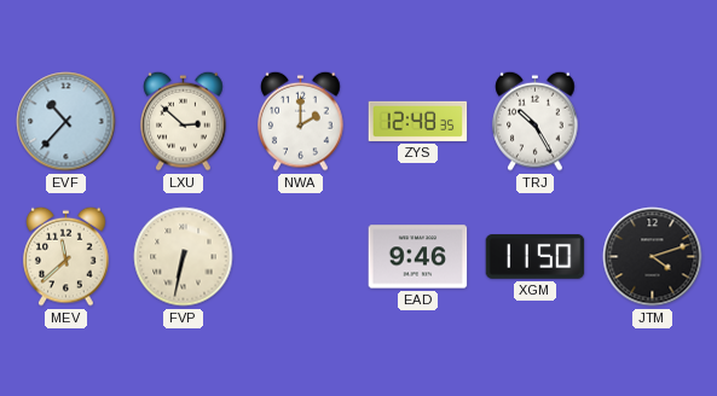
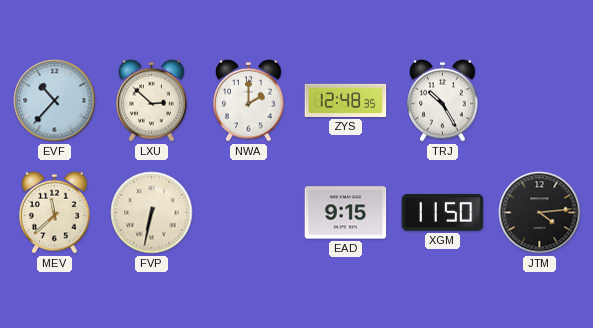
EAD: 9:46 -> 9:15 (346, 213)
JTM: 4:12 -> 4:14 (540, 213)
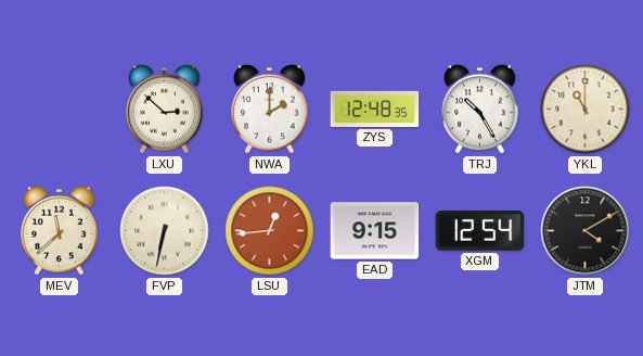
EVF: 10:37 -> none (55, 101)
YKL: none -> 11:00 (586, 110)
LSU: none -> 12:44 (270, 231)
XGM: 11:50 -> 12:54 (480, 231)
JTM: 4:14 -> 4:10 (586, 231)
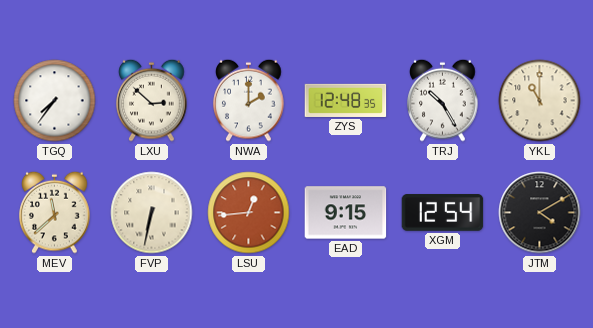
TGQ: none -> 7:36 (55, 101)
